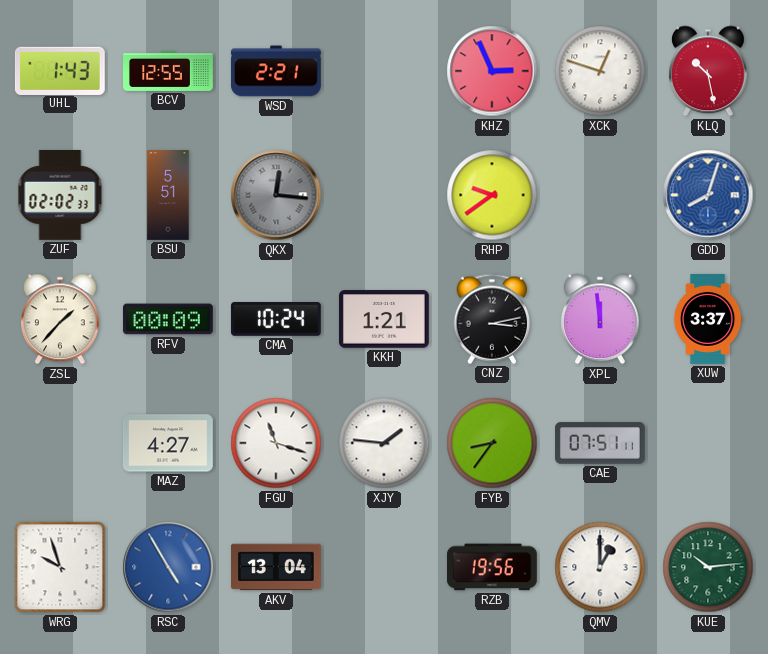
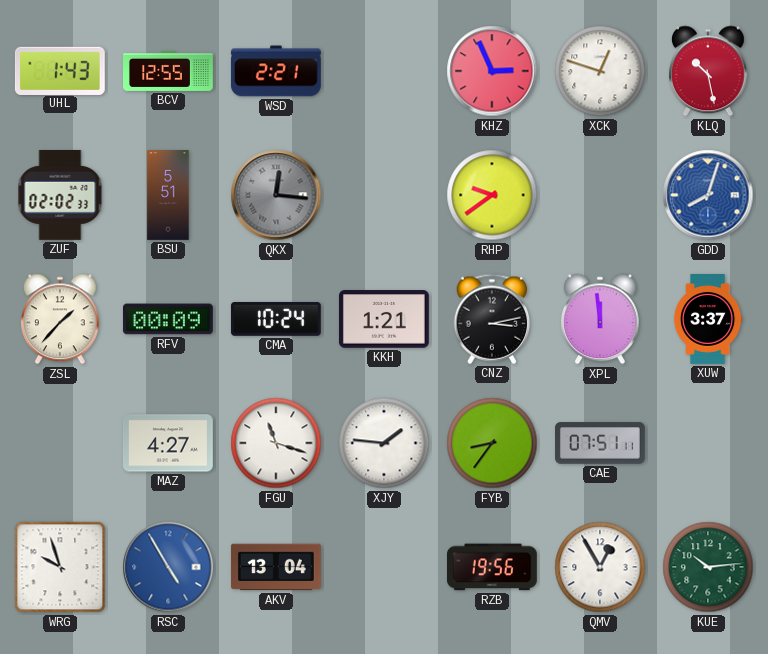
QMV: 1:00 -> 12:55 (600, 567)
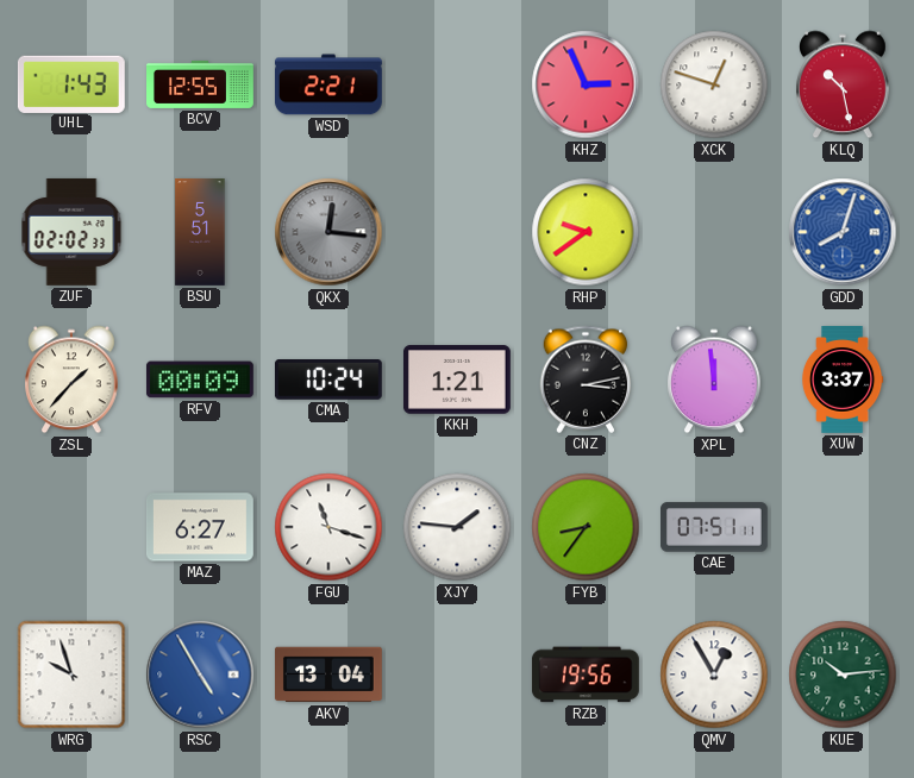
MAZ: 4:27 -> 6:27 (200, 527)
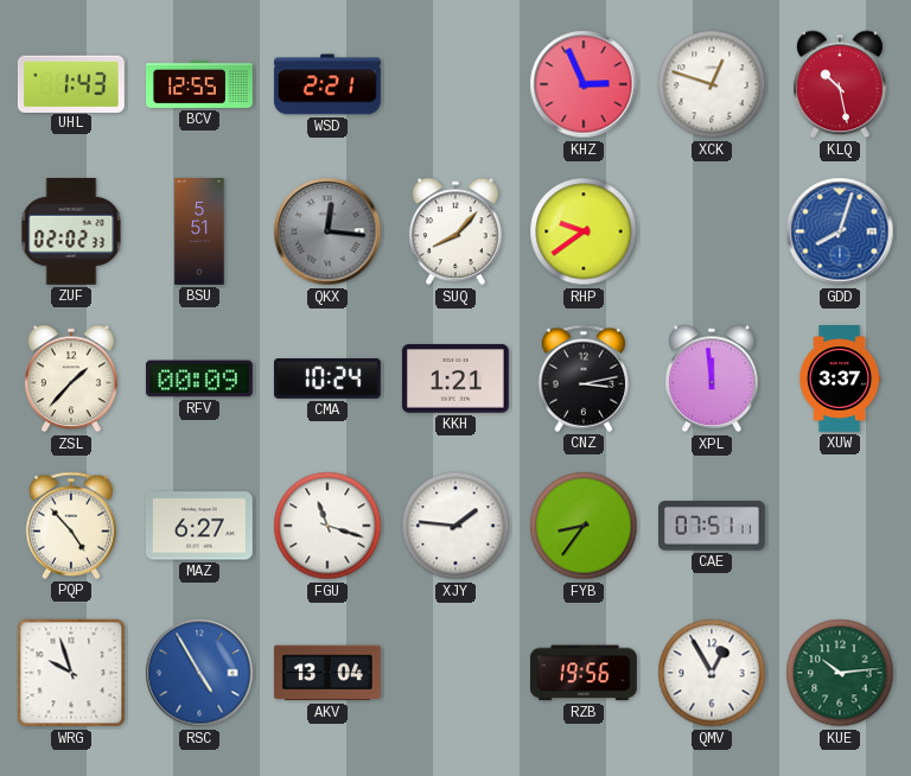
SUQ: none -> 8:07 (457, 231)
PQP: none -> 4:53 (71, 526)
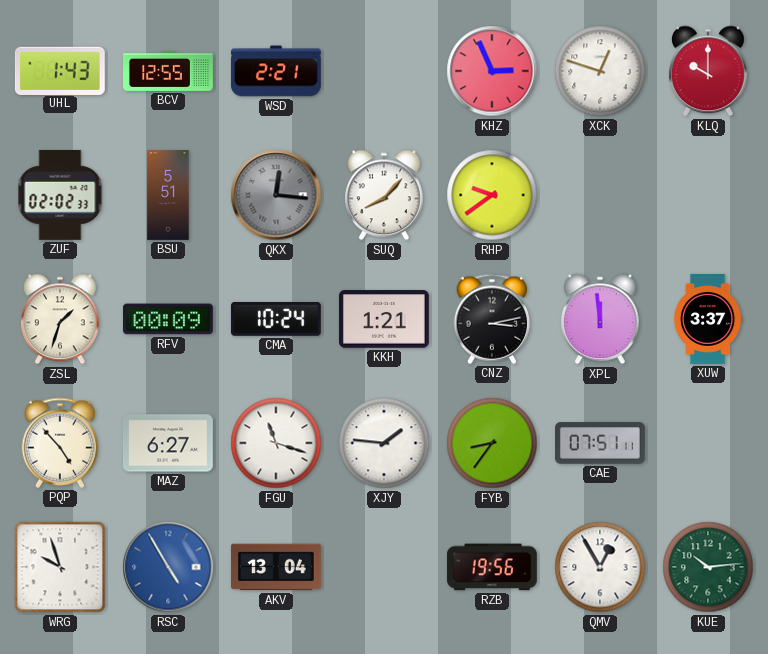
KLQ: 10:28 -> 10:00 (709, 71)
GDD: 8:03 -> none (840, 231)
ZSL: 1:37 -> 1:33 (61, 319)
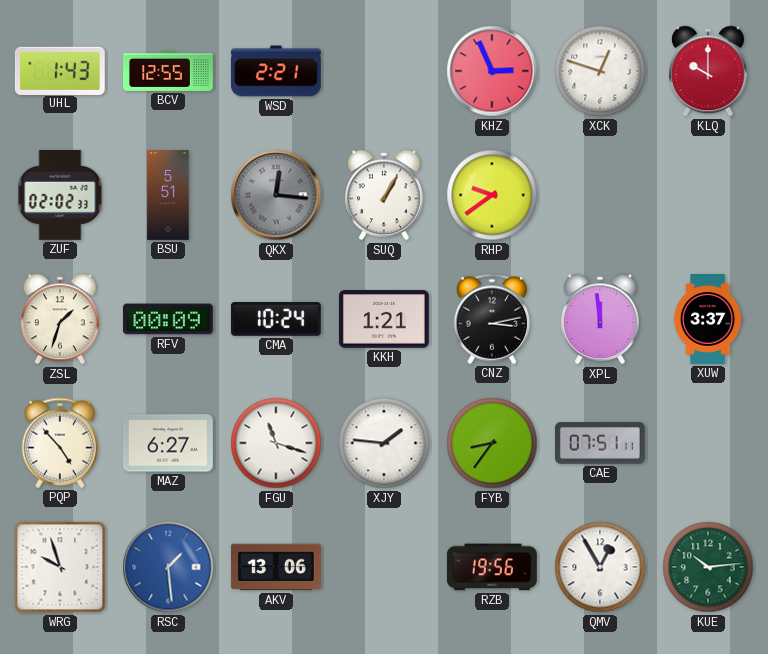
SUQ: 8:07 -> 1:05 (385, 195)
RSC: 4:55 -> 1:29 (168, 567)
AKV: 13:04 -> 13:06 (276, 567)
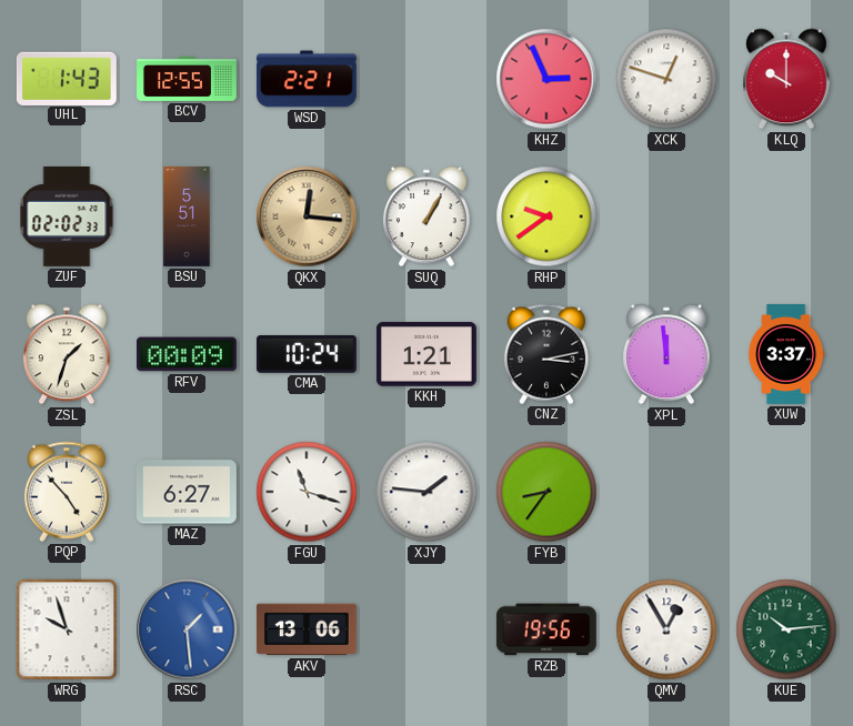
QKX dial: grey -> champagne (307, 216)
CAE: 07:51 -> none (601, 443)
